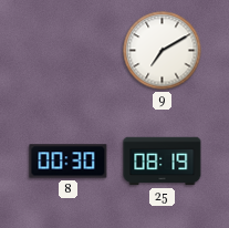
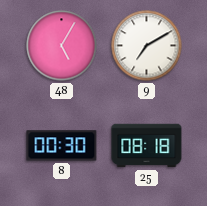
48: none -> 5:05 (62, 46)
25: 08:19 -> 08:18 (147, 146)
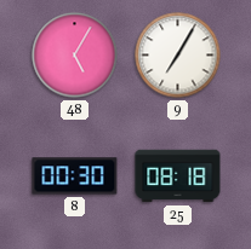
9: 7:10 -> 7:05 (178, 56)
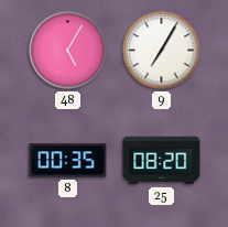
8: 00:30 -> 00:35 (68, 161)
25: 08:18 -> 08:20 (162, 161)
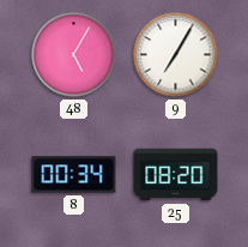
8: 00:35 -> 00:34 (74, 175)
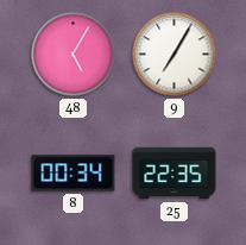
25: 08:20 -> 22:35 (175, 174)
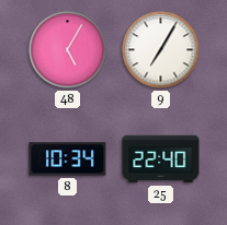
8: 00:34 -> 10:34 (68, 159)
25: 22:35 -> 22:40 (161, 159)
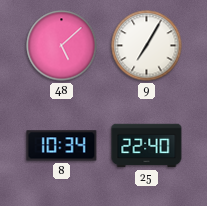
48: 5:05 -> 5:08 (62, 46)
